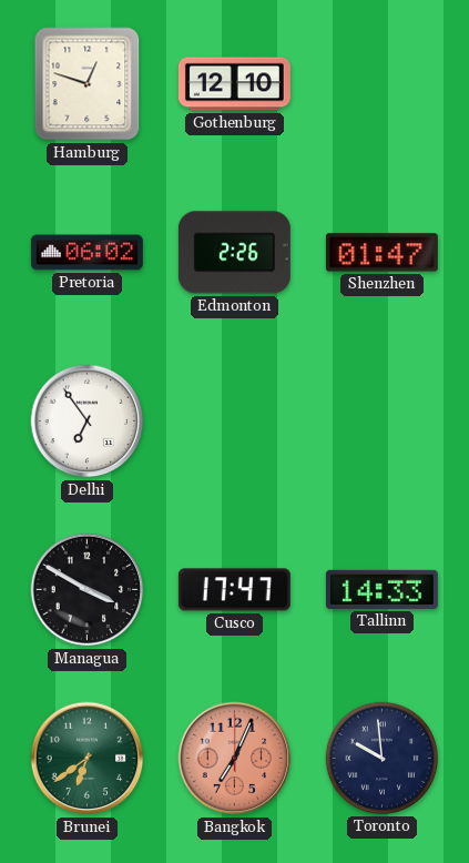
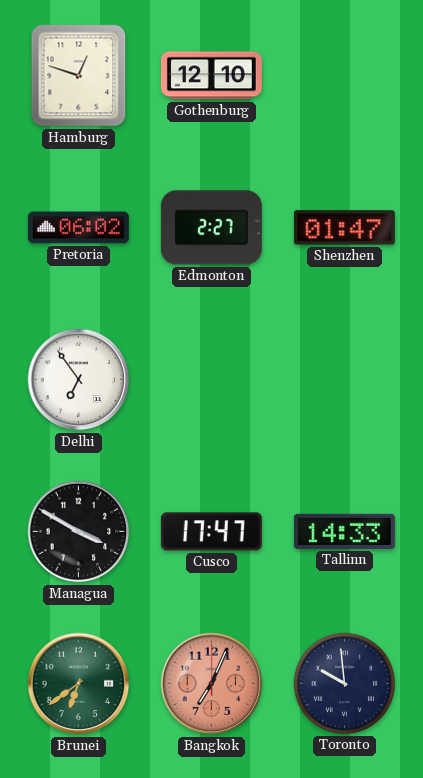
Edmonton: 2:26 -> 2:27 (211, 228)
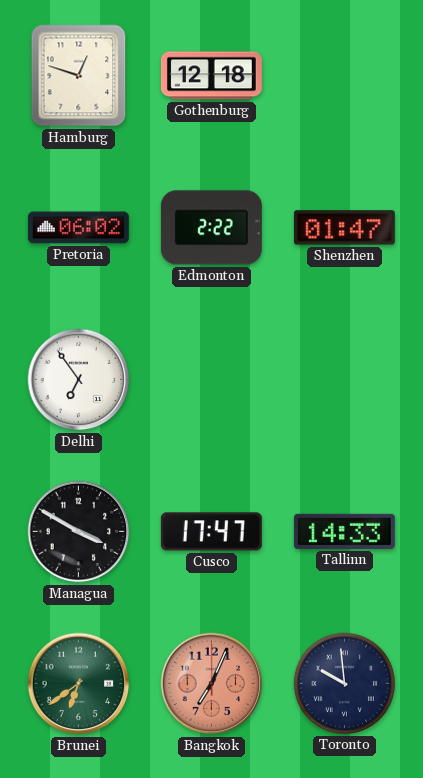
Gothenburg: 12:10 -> 12:18 (211, 76)
Edmonton: 2:27 -> 2:22 (211, 228)
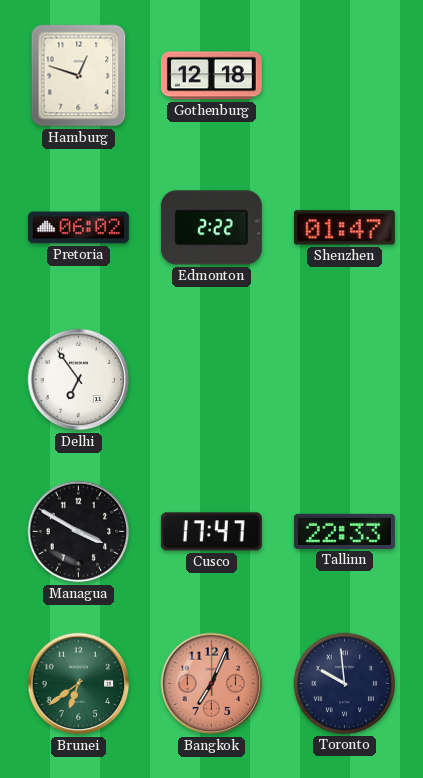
Tallinn: 14:33 -> 22:33 (344, 531)
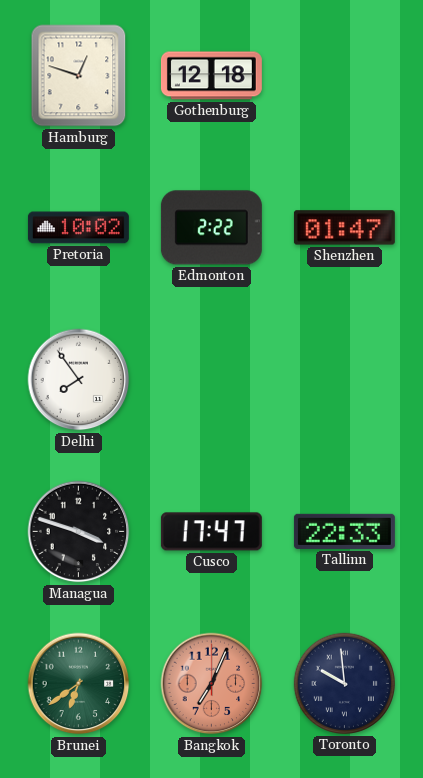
Pretoria: 06:02 -> 10:02 (78, 228)
Delhi: 6:54 -> 7:54 (79, 380)
Managua: 3:50 -> 3:48 (79, 532)
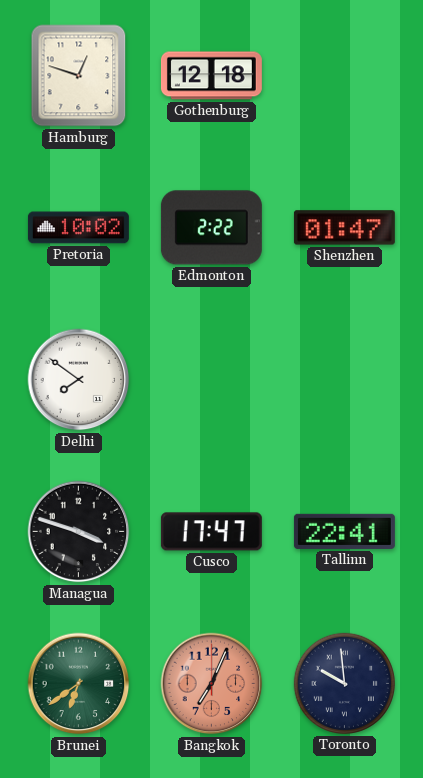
Delhi: 7:54 -> 7:51 (79, 380)
Tallinn: 22:33 -> 22:41 (344, 531)
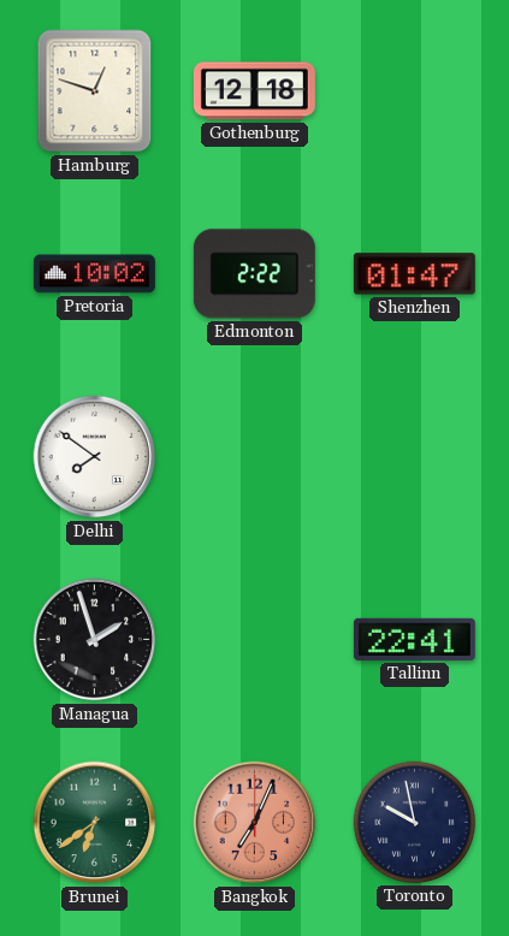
Managua: 3:48 -> 1:57 (95, 640)
Cusco: 17:47 -> none (211, 532)
Toronto: 9:59 -> 9:58 (414, 822)
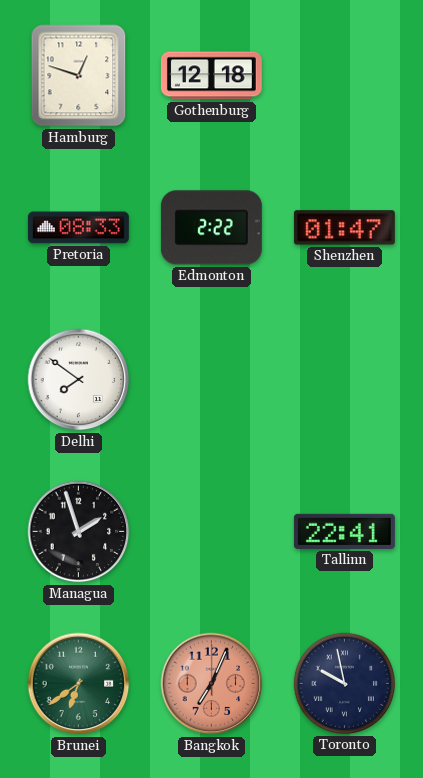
Pretoria: 10:02 -> 08:33 (78, 228)
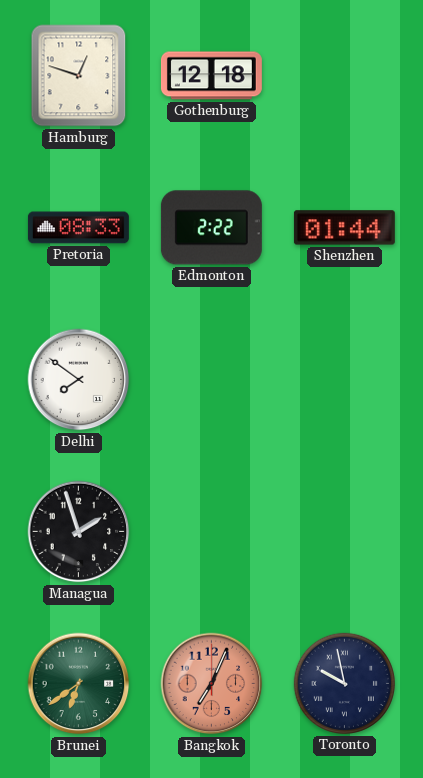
Shenzhen: 01:47 -> 01:44 (344, 228)
Tallinn: 22:41 -> none (344, 531)
